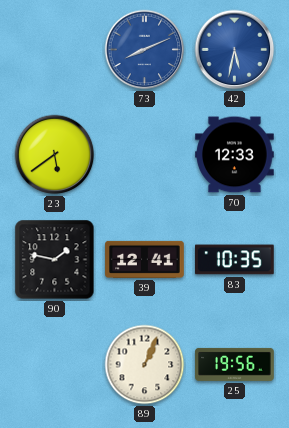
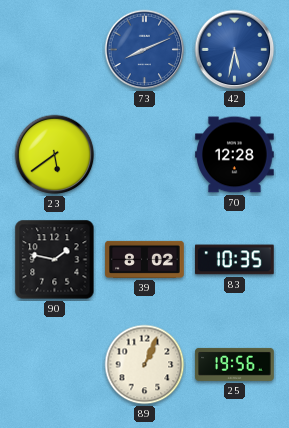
70: 12:33 -> 12:28 (235, 155)
39: 12:41 -> 8:02 (145, 259)
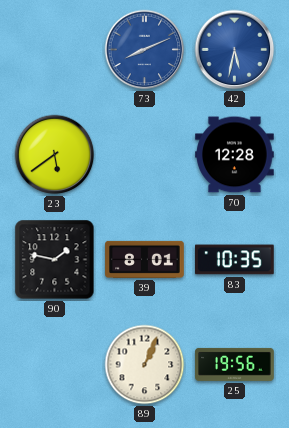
39: 8:02 -> 8:01 (145, 259)
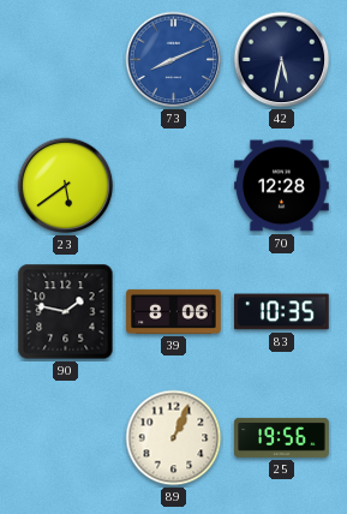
42 dial: blue -> navy (282, 60)
39: 8:01 -> 8:06 (174, 311)
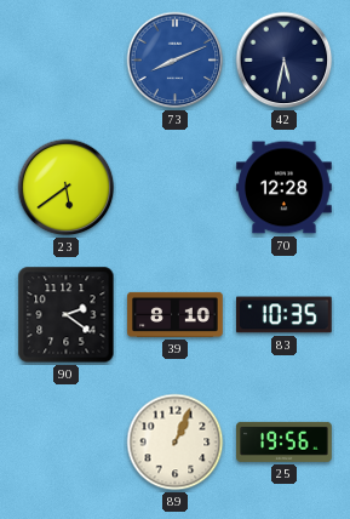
90: 1:47 -> 2:21 (67, 315)
39: 8:06 -> 8:10 (176, 314)
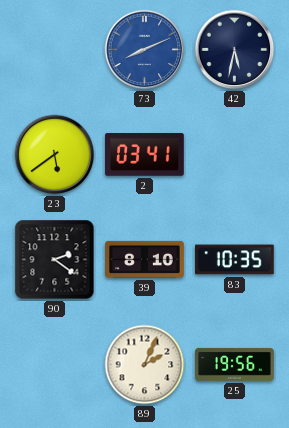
2: none -> 03:41 (145, 155)
70: 12:28 -> none (285, 188)
89: 1:04 -> 2:04 (145, 365)
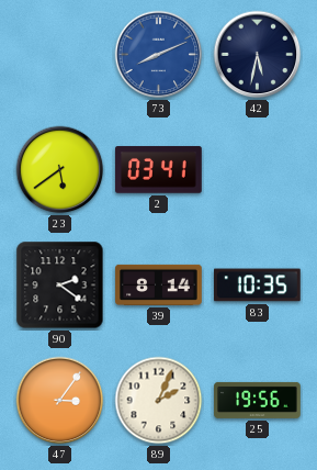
39: 8:10 -> 8:14 (159, 284)
47: none -> 3:06 (60, 401)
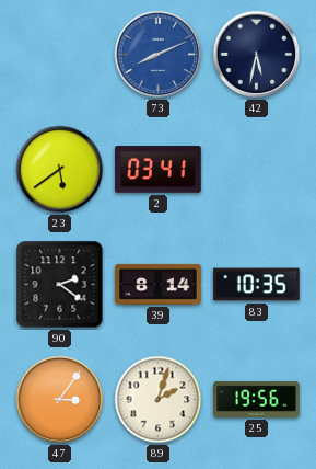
89: 2:04 -> 2:03 (159, 400)
